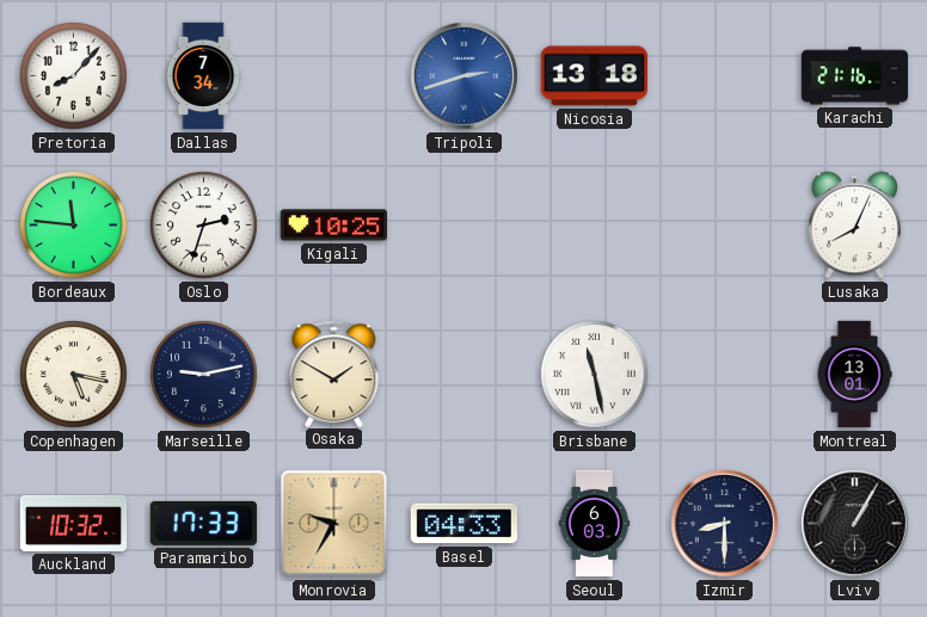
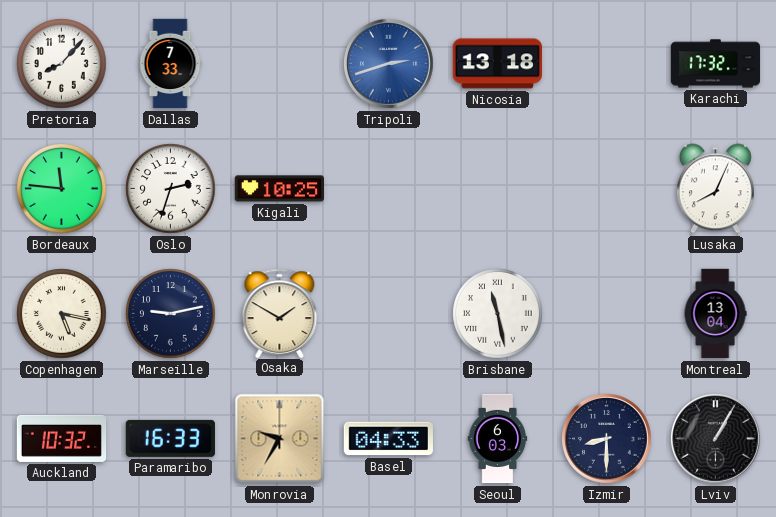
Dallas: 7:34 -> 7:33 (170, 64)
Karachi: 21:16 -> 17:32 (716, 64)
Montreal: 13:01 -> 13:04 (715, 314)
Paramaribo: 17:33 -> 16:33 (170, 438)
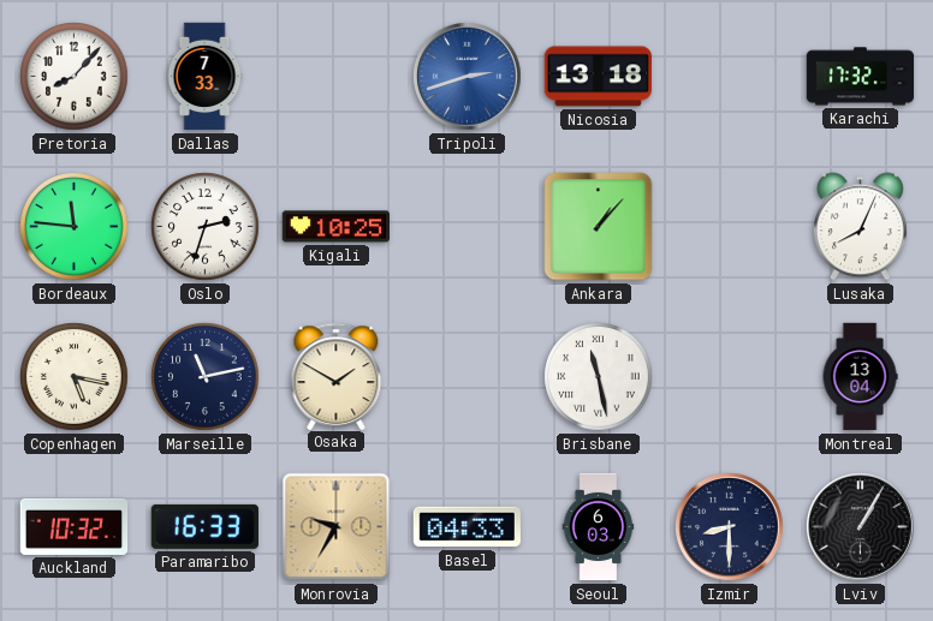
Ankara: none -> 1:07 (599, 227)
Marseille: 9:13 -> 11:13 (206, 377)
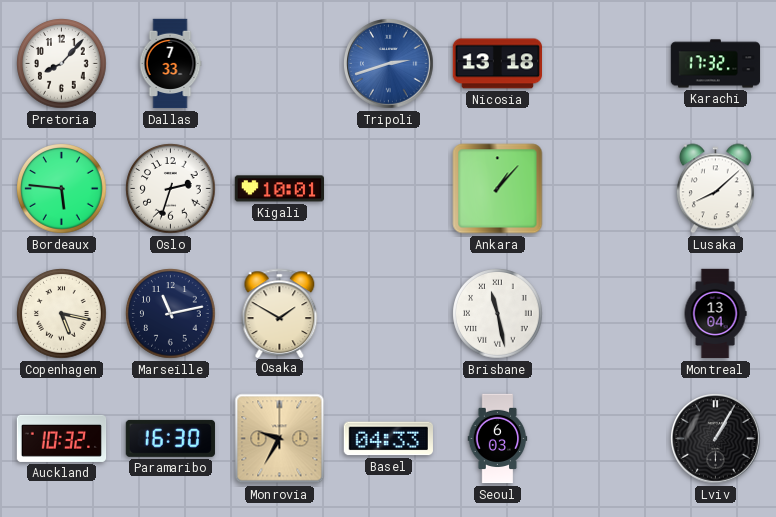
Bordeaux: 11:46 -> 5:46 (62, 189)
Kigali: 10:25 -> 10:01 (279, 189)
Lusaka: 8:04 -> 8:08 (715, 189)
Paramaribo: 16:33 -> 16:30 (170, 438)
Izmir: 8:30 -> none (730, 527)
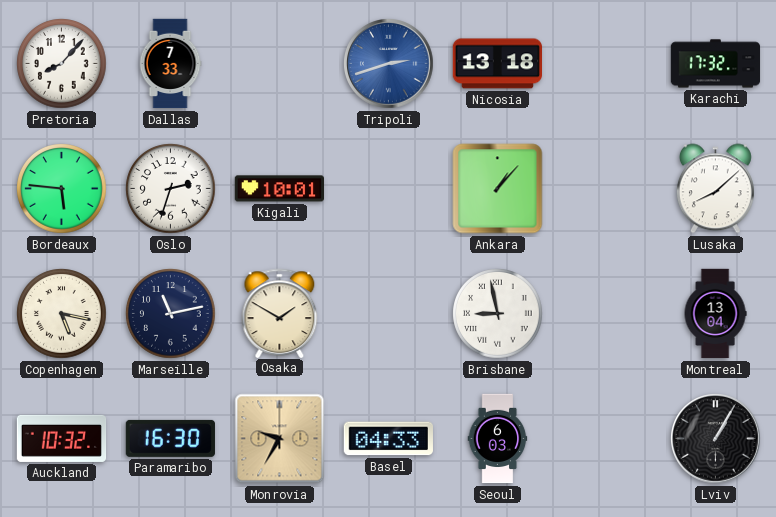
Brisbane: 11:28 -> 8:58 (498, 314)
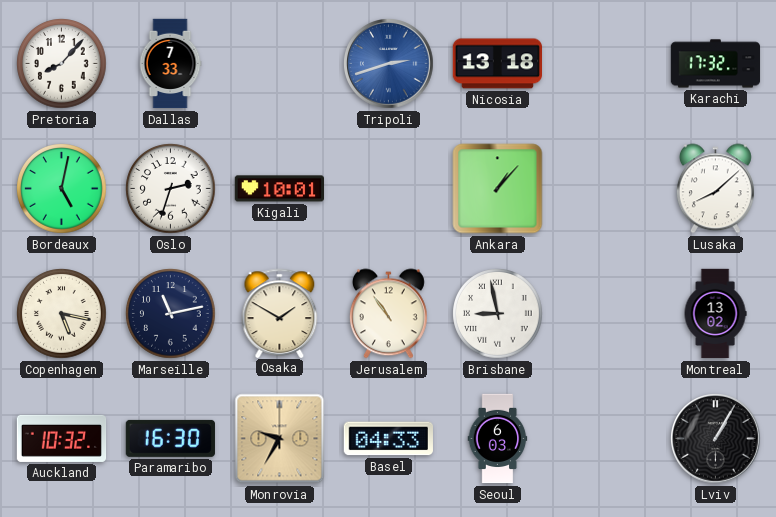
Bordeaux: 5:46 -> 5:02 (62, 189)
Jerusalem: none -> 10:54 (388, 314)
Montreal: 13:04 -> 13:02 (715, 314)
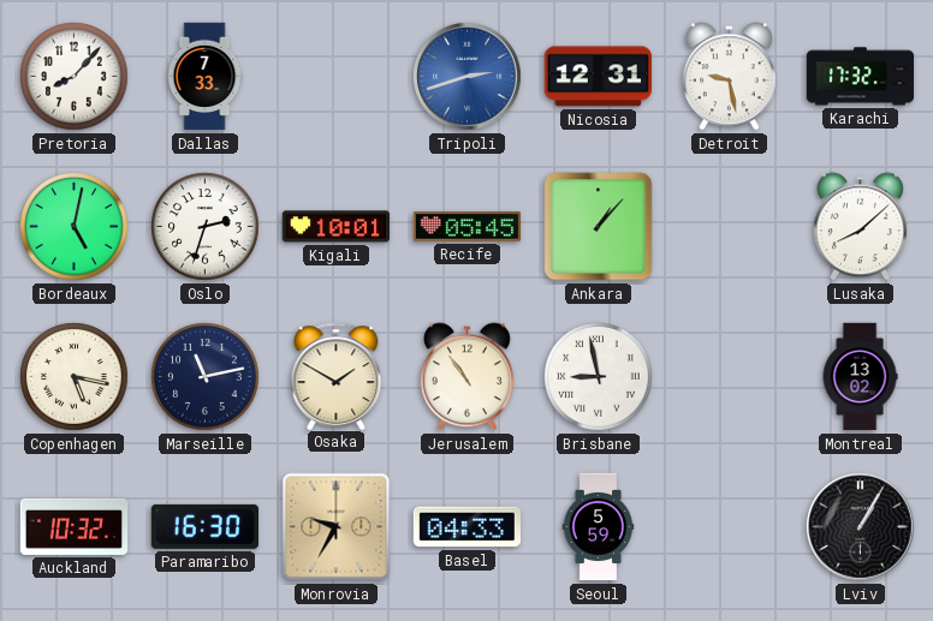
Nicosia: 13:18 -> 12:31 (598, 77)
Detroit: none -> 9:28 (729, 77)
Recife: none -> 05:45 (468, 227)
Seoul: 6:03 -> 5:59 (599, 527)
